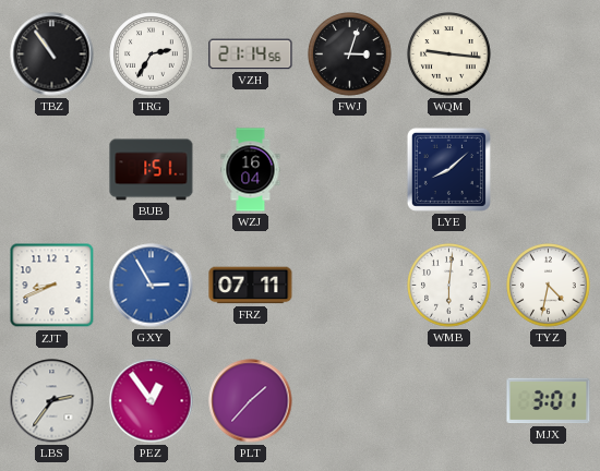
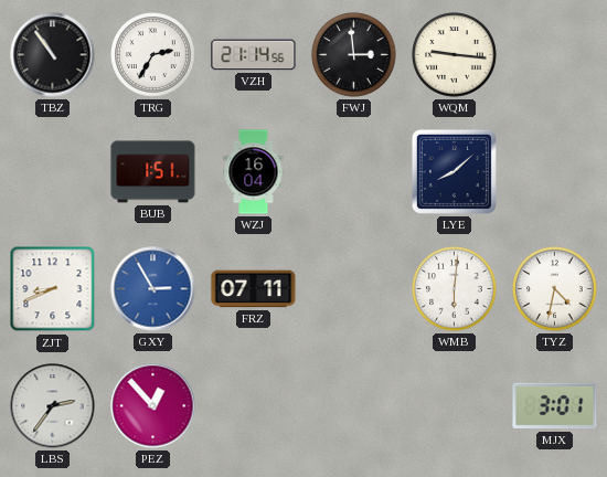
FWJ: 3:03 -> 2:59 (354, 55)
PEZ: 12:54 -> 12:53 (153, 406)
PLT: 1:37 -> none (251, 401)
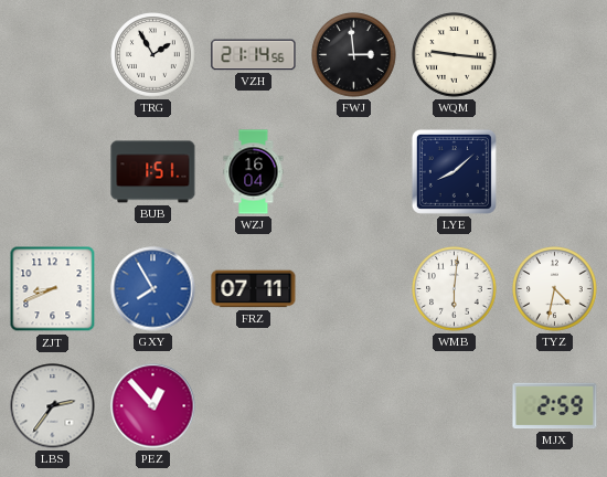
TBZ: 10:54 -> none (53, 55)
TRG: 2:35 -> 1:55 (153, 55)
GXY: 2:55 -> 7:55 (153, 289)
MJX: 3:01 -> 2:59 (555, 406)
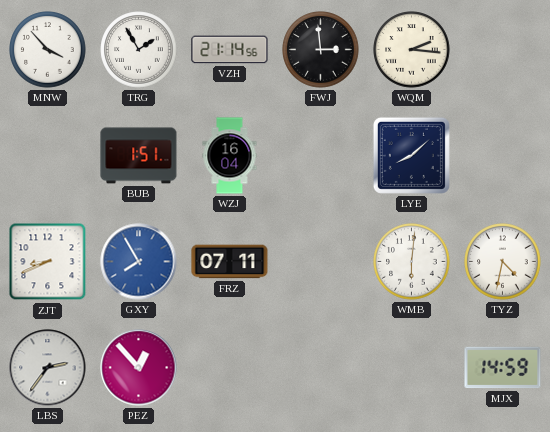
MNW: none -> 3:53 (48, 50)
WQM: 9:16 -> 2:16 (412, 50)
MJX: 2:59 -> 14:59 (503, 368)
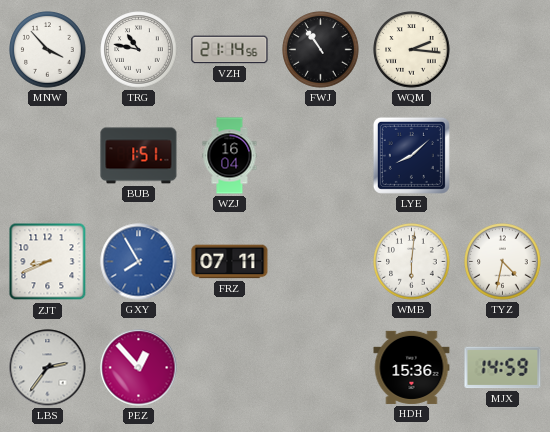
TRG: 1:55 -> 10:47 (139, 50)
FWJ: 2:59 -> 10:54 (321, 50)
HDH: none -> 15:36 (412, 367)
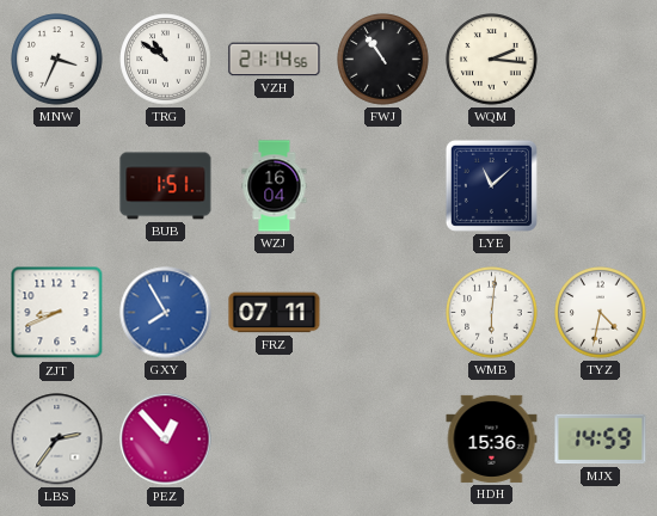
MNW: 3:53 -> 3:34 (57, 60)
TRG: 10:47 -> 10:51 (166, 60)
LYE: 8:08 -> 11:08 (491, 185)
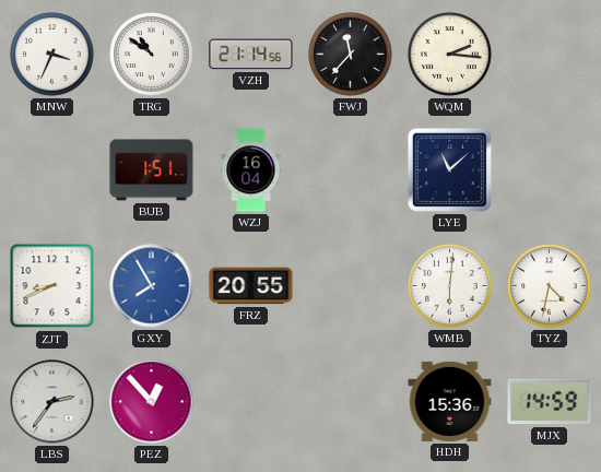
FWJ: 10:54 -> 11:37 (351, 55)
FRZ: 07:11 -> 20:55 (251, 286)
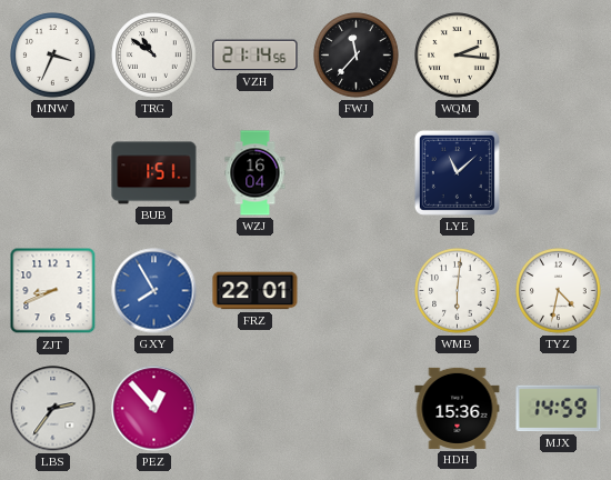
FRZ: 20:55 -> 22:01 (256, 291)
